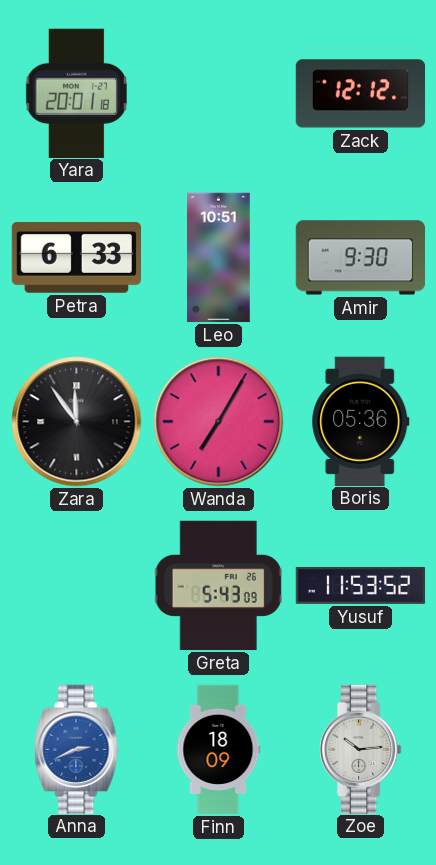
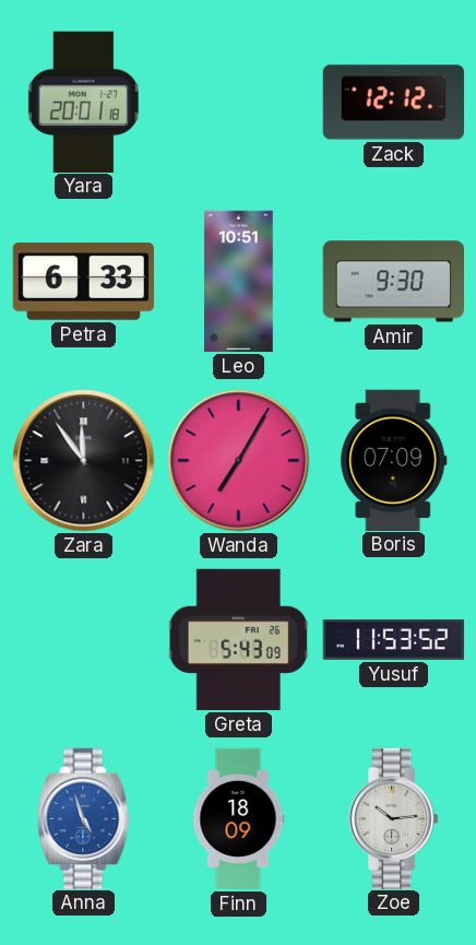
Boris: 05:36 -> 07:09 (394, 460)
Anna: 2:41 -> 4:57 (84, 818)
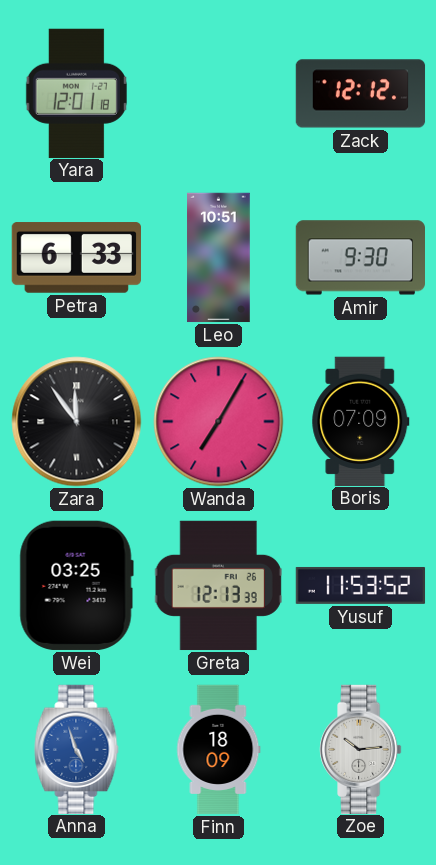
Yara: 20:01 -> 12:01 (76, 93)
Wei: none -> 03:25 (76, 585)
Greta: 5:43 -> 12:13 (218, 586)
